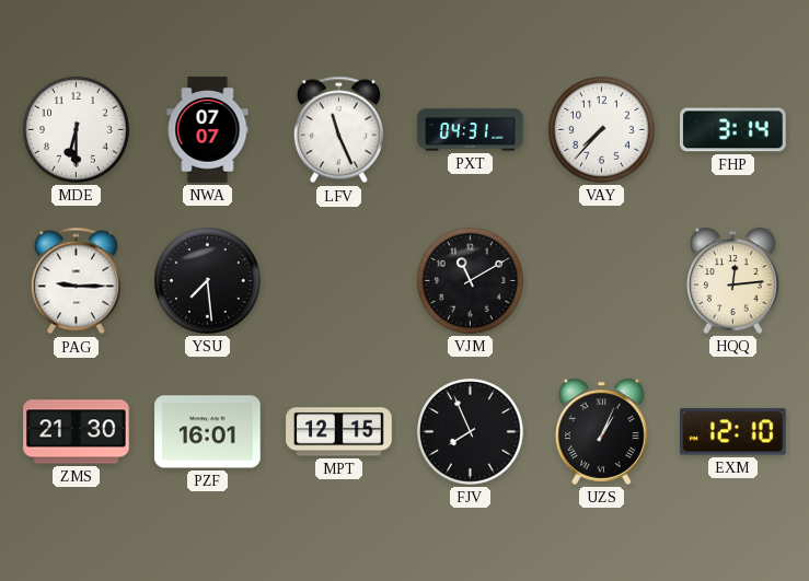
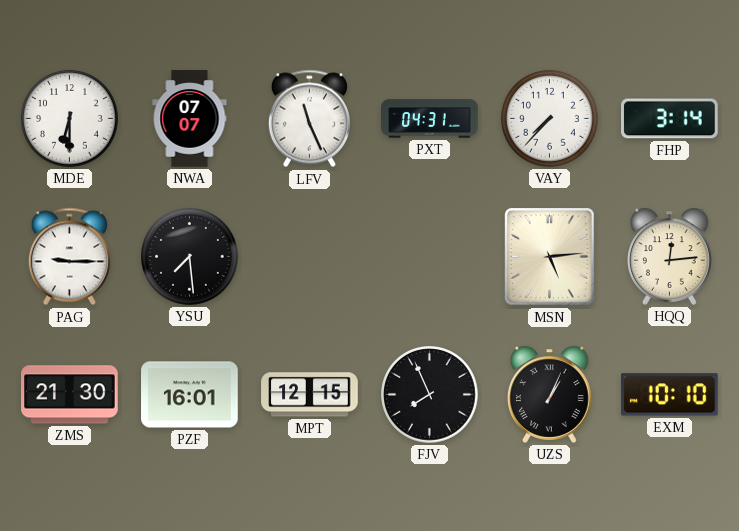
VJM: 11:10 -> none (471, 281)
MSN: none -> 5:14 (550, 257)
EXM: 12:10 -> 10:10 (670, 395)
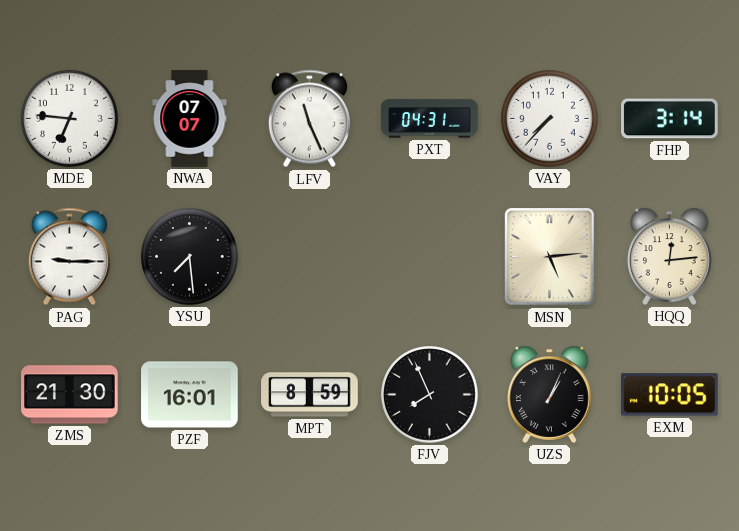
MDE: 6:30 -> 6:46 (70, 119)
MPT: 12:15 -> 8:59 (310, 395)
EXM: 10:10 -> 10:05 (670, 395)
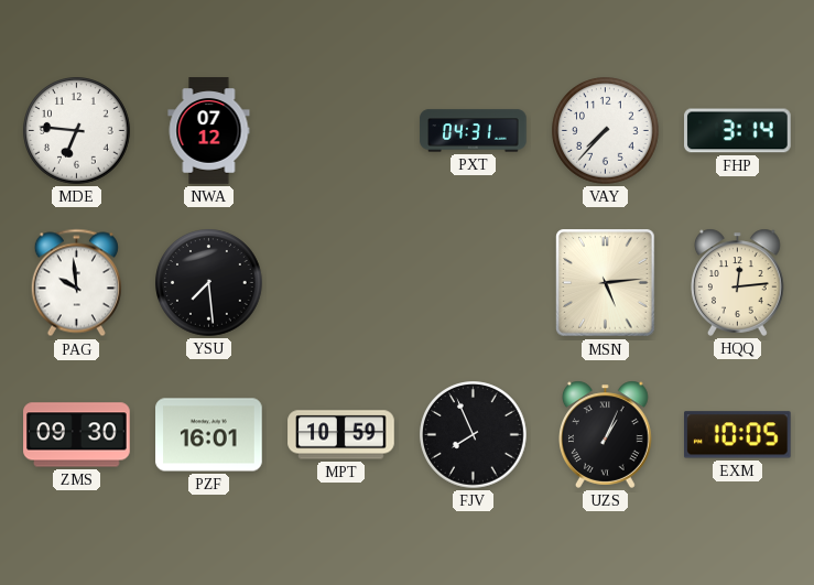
NWA: 07:07 -> 07:12 (209, 131)
LFV: 11:26 -> none (309, 119)
PAG: 9:15 -> 9:59 (76, 283)
ZMS: 21:30 -> 09:30 (77, 435)
MPT: 8:59 -> 10:59 (341, 435)
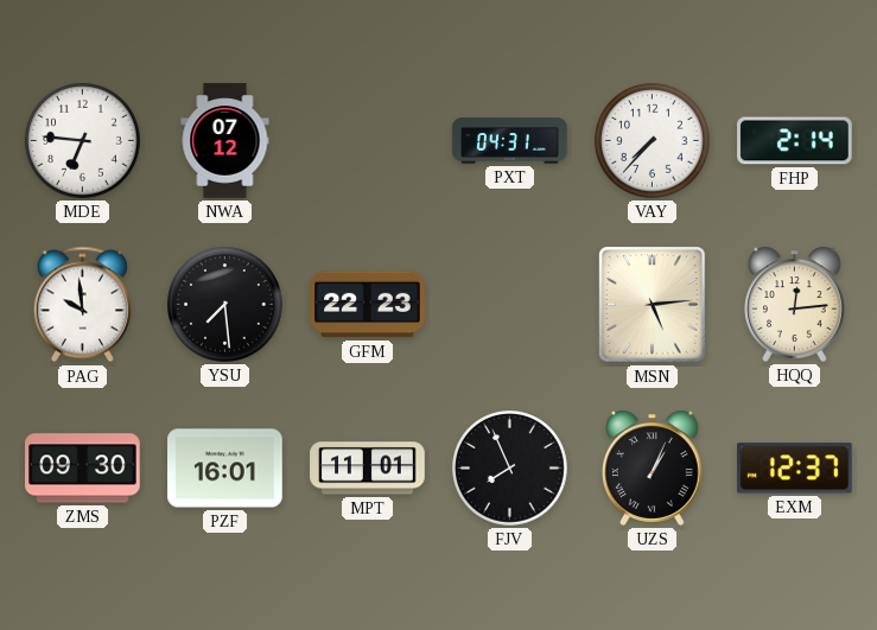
FHP: 3:14 -> 2:14 (795, 141)
GFM: none -> 22:23 (368, 305)
MPT: 10:59 -> 11:01 (368, 469)
EXM: 10:05 -> 12:37 (795, 469)
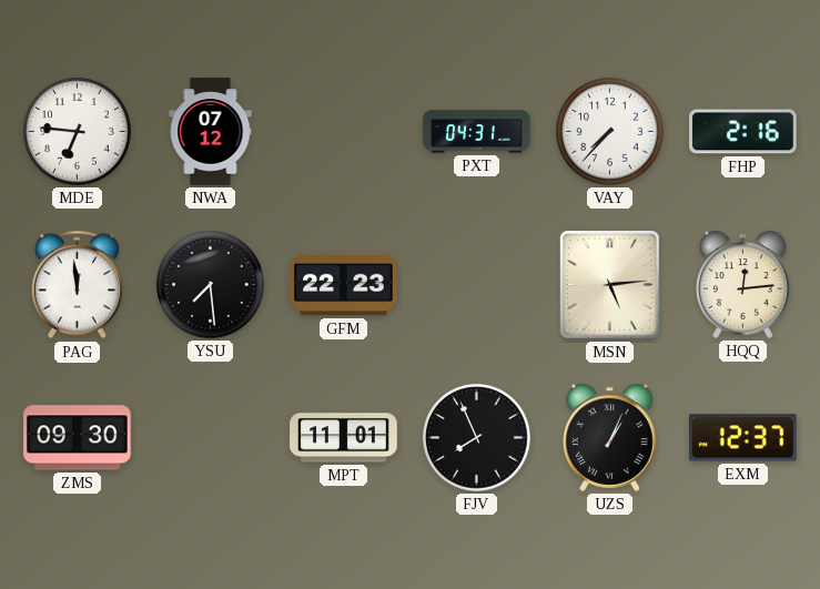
FHP: 2:14 -> 2:16 (743, 132)
PAG: 9:59 -> 11:59 (77, 285)
PZF: 16:01 -> none (225, 469)
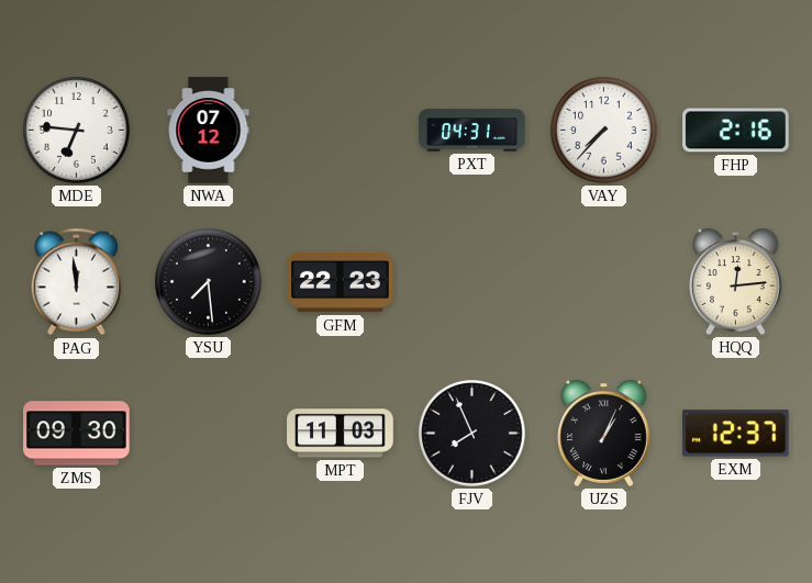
MSN: 5:14 -> none (610, 285)
MPT: 11:01 -> 11:03 (341, 434)
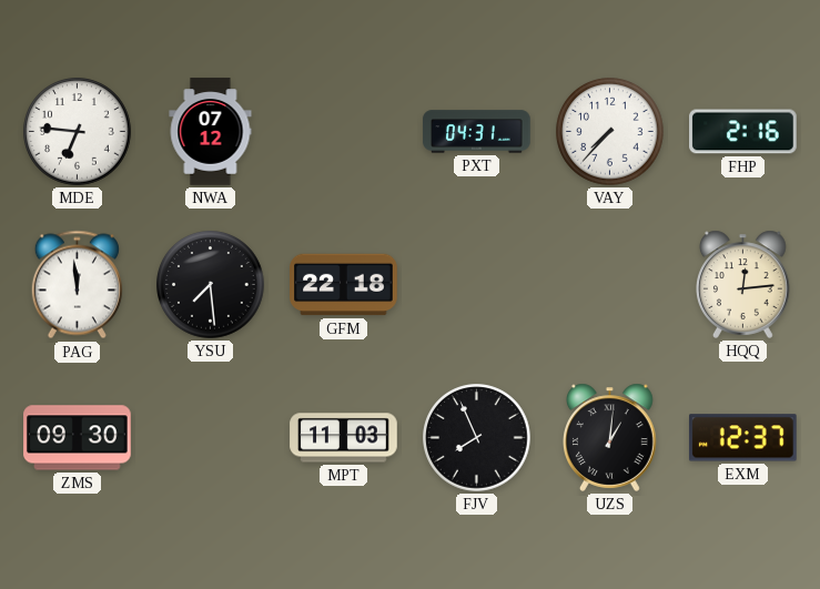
GFM: 22:23 -> 22:18 (344, 285)
UZS: 1:04 -> 1:01 (610, 437)
